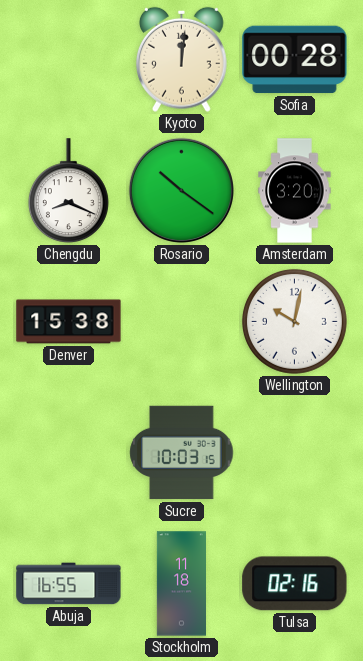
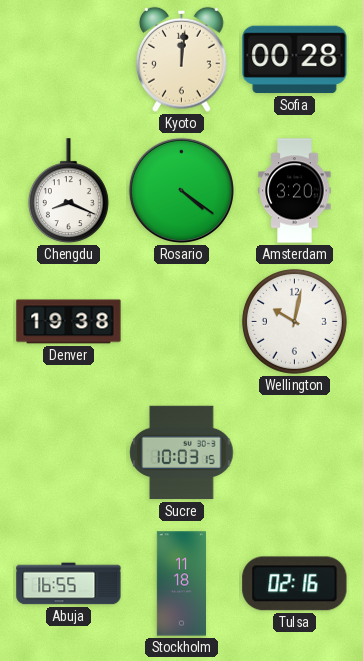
Rosario: 10:21 -> 4:21 (181, 190)
Denver: 15:38 -> 19:38 (69, 322)
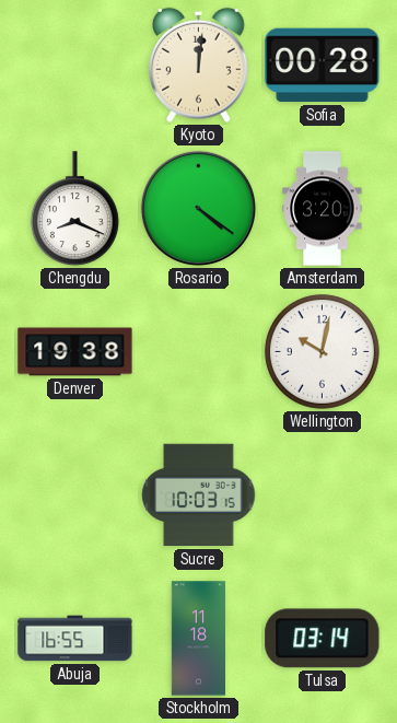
Tulsa: 02:16 -> 03:14 (323, 639)
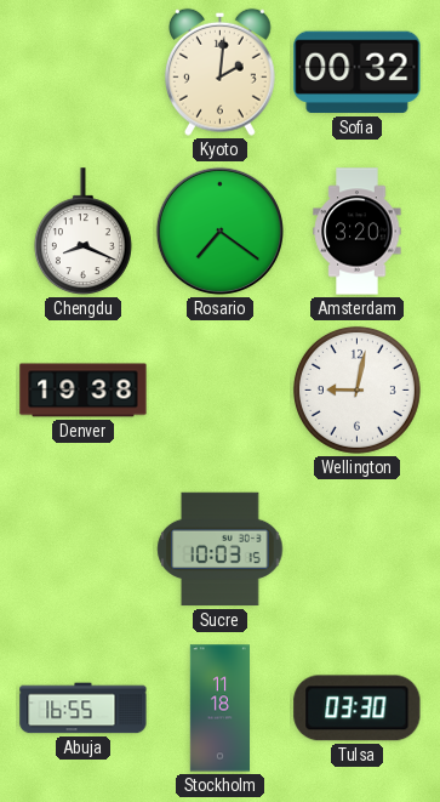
Kyoto: 12:01 -> 2:01 (221, 72)
Sofia: 00:28 -> 00:32 (358, 73)
Rosario: 4:21 -> 7:21 (219, 231)
Wellington: 10:02 -> 9:02 (356, 389)
Tulsa: 03:14 -> 03:30 (358, 709)
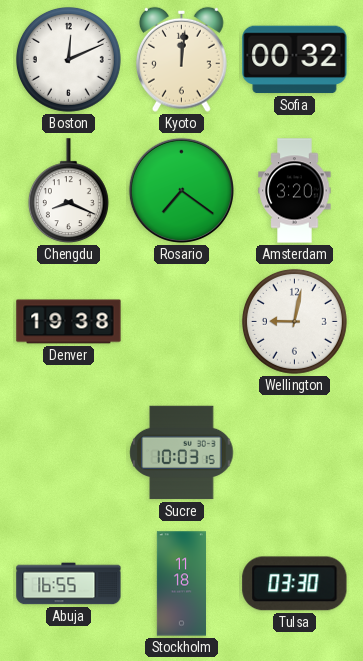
Boston: none -> 12:11 (68, 59)
Kyoto: 2:01 -> 12:01 (182, 59)
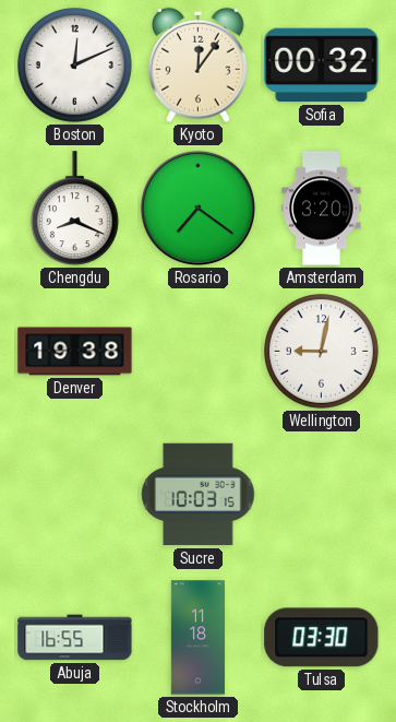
Kyoto: 12:01 -> 12:06 (199, 64)
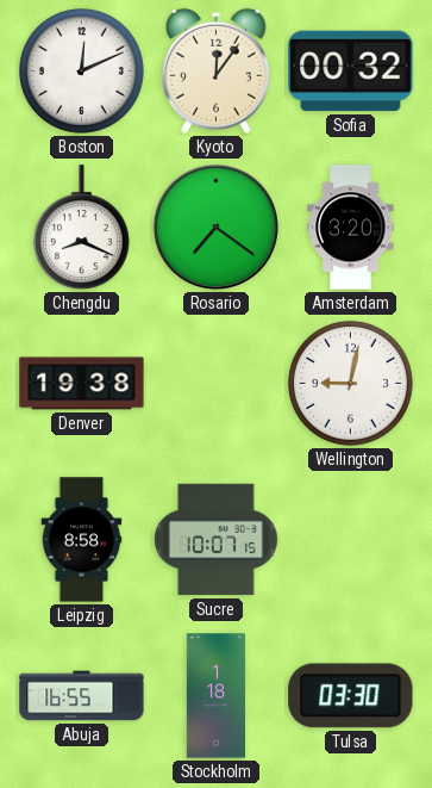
Leipzig: none -> 8:58 (82, 540)
Sucre: 10:03 -> 10:07 (217, 540)
Stockholm: 11:18 -> 1:18 (215, 696)
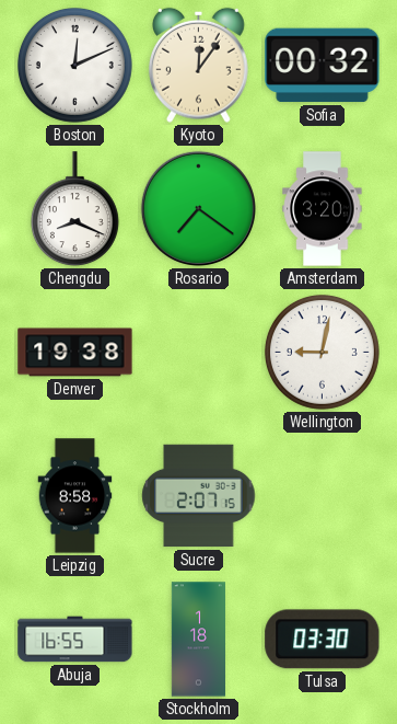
Sucre: 10:07 -> 2:07 (199, 496)
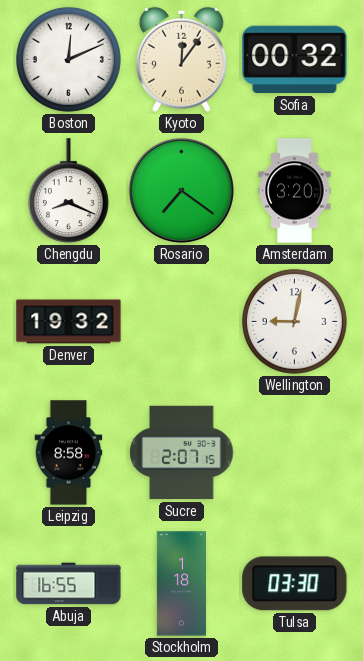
Denver: 19:38 -> 19:32 (69, 322)
